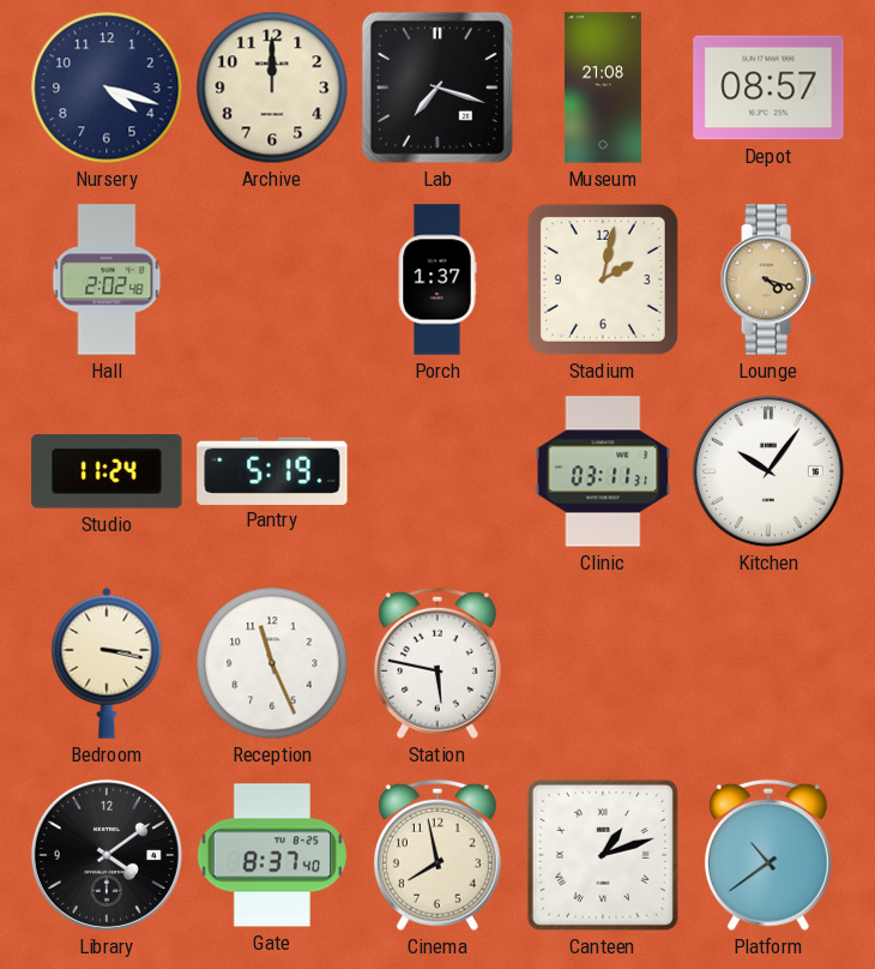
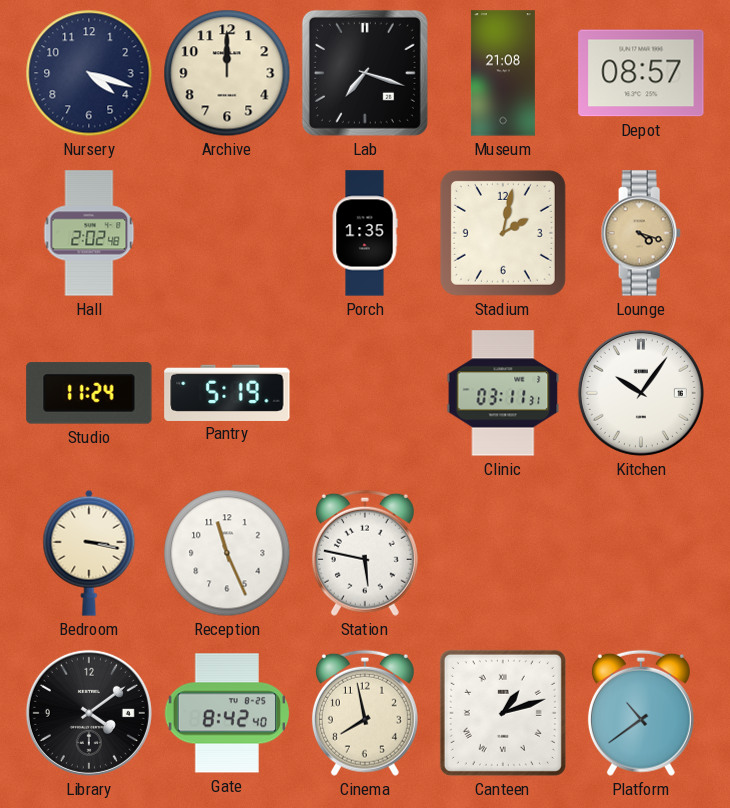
Porch: 1:37 -> 1:35 (365, 233)
Gate: 8:37 -> 8:42 (226, 713)
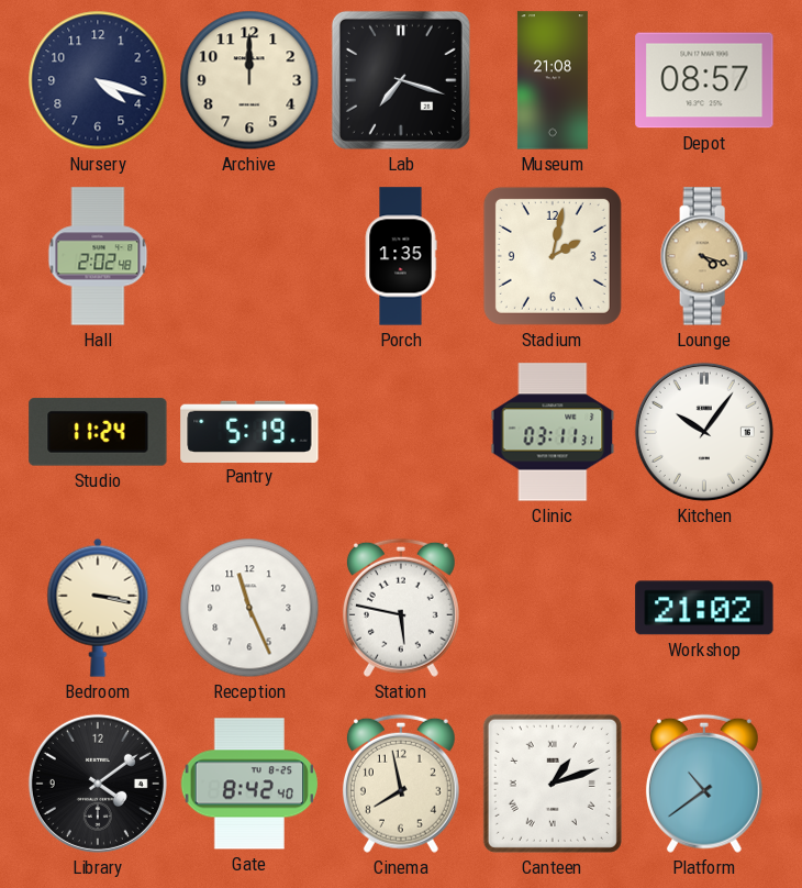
Workshop: none -> 21:02 (704, 608)
